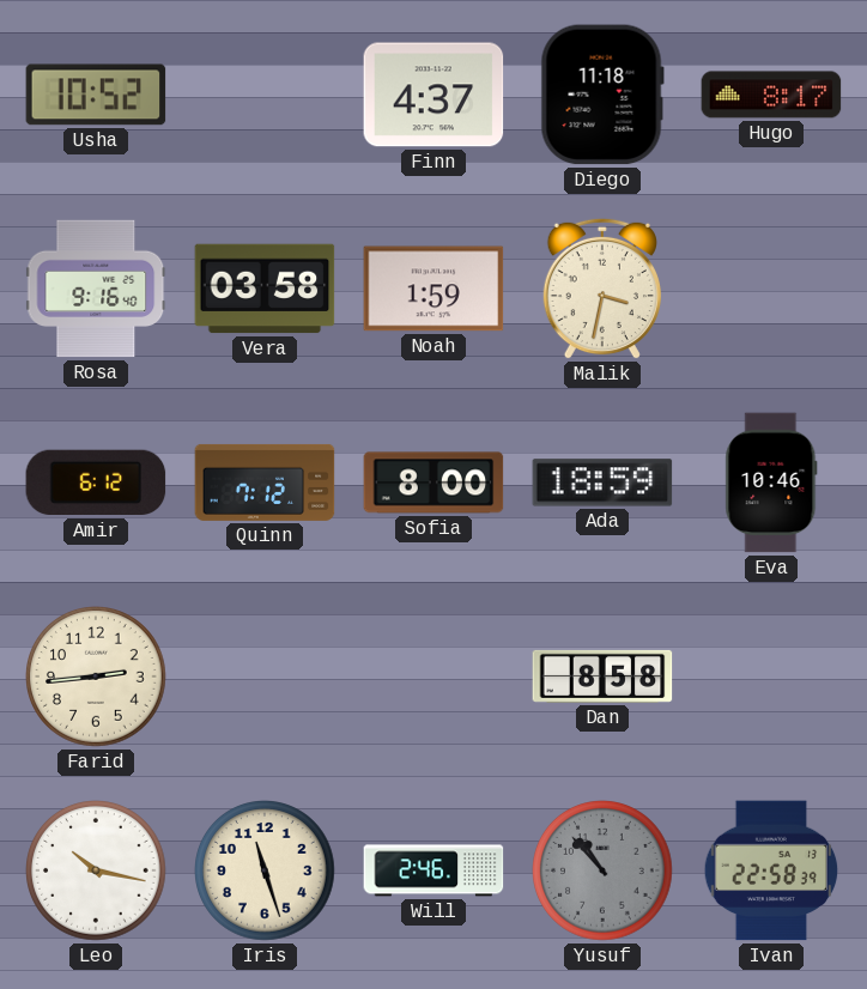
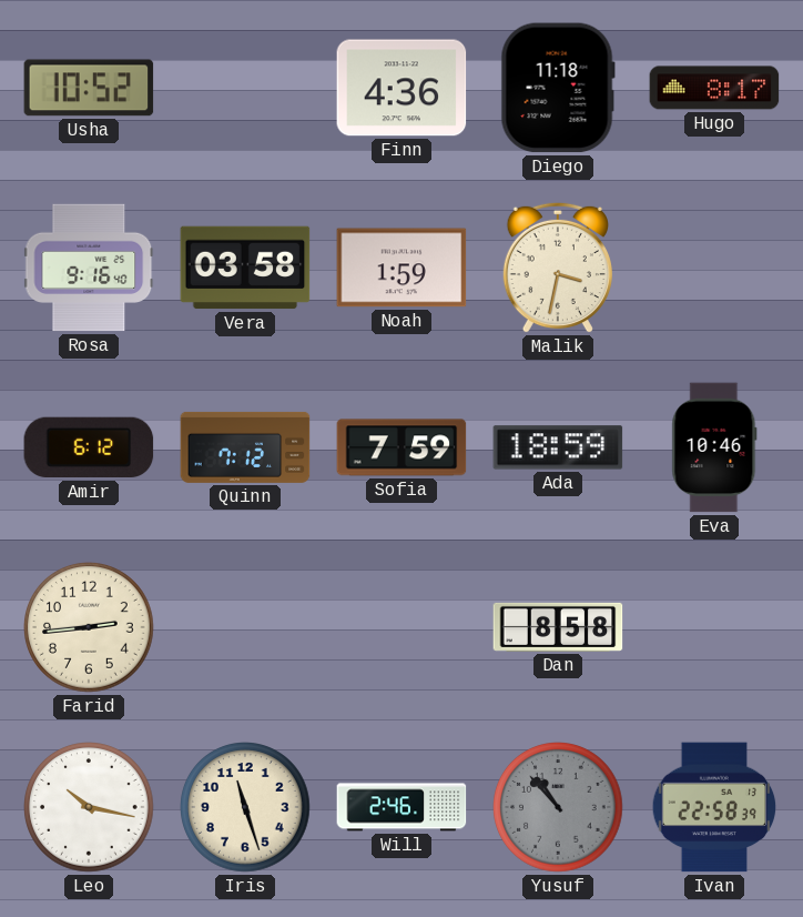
Finn: 4:37 -> 4:36 (402, 88)
Sofia: 8:00 -> 7:59 (402, 447)
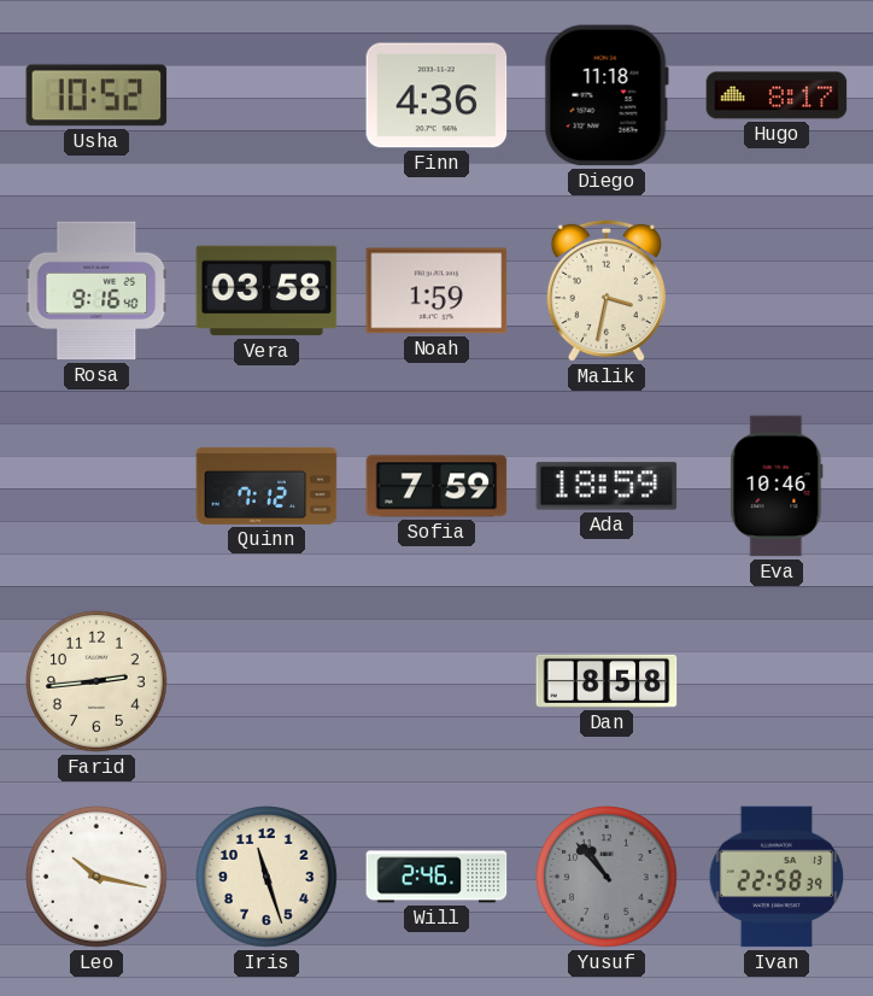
Amir: 6:12 -> none (89, 447)
